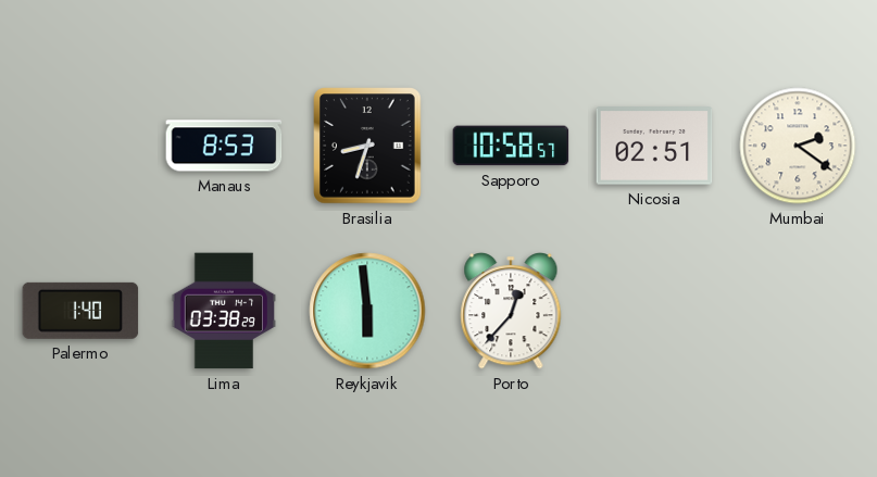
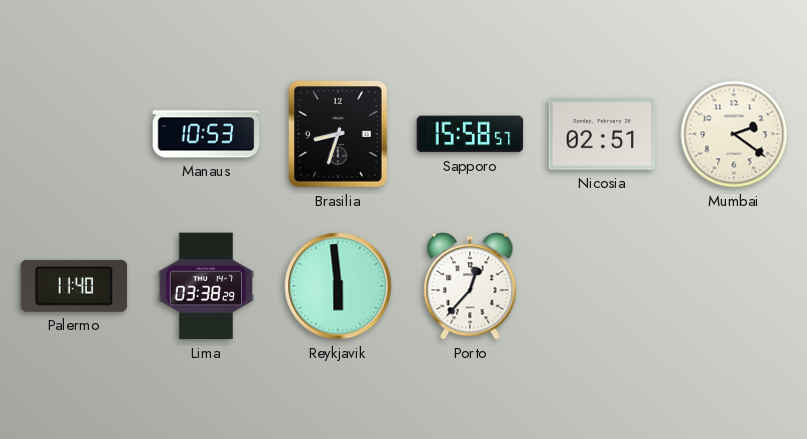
Manaus: 8:53 -> 10:53 (206, 134)
Sapporo: 10:58 -> 15:58 (470, 134)
Palermo: 1:40 -> 11:40 (74, 286)
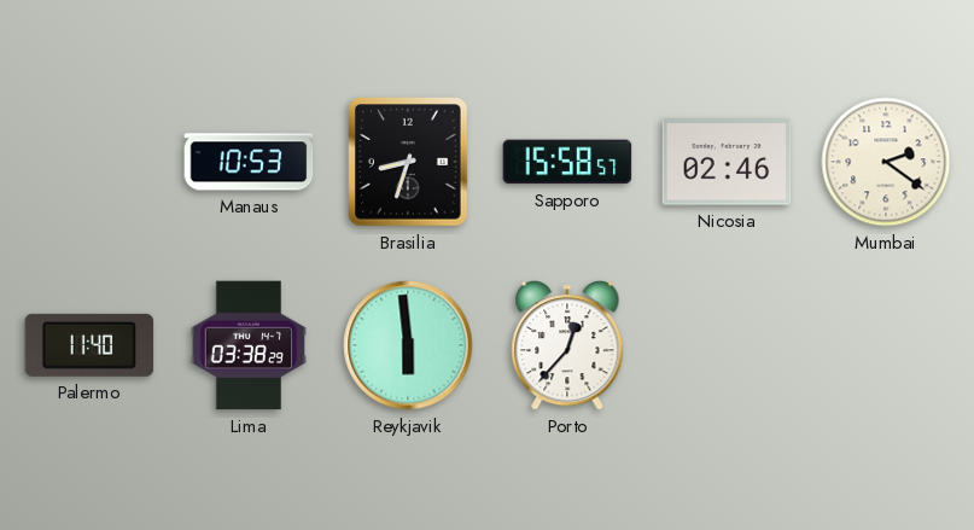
Nicosia: 02:51 -> 02:46 (727, 162)
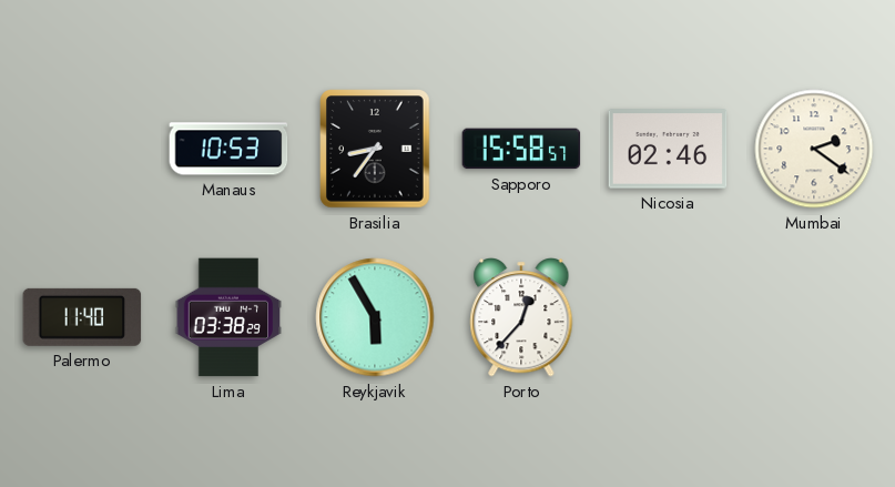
Brasilia: 8:33 -> 8:36 (375, 149)
Reykjavik: 5:59 -> 5:55 (375, 317)
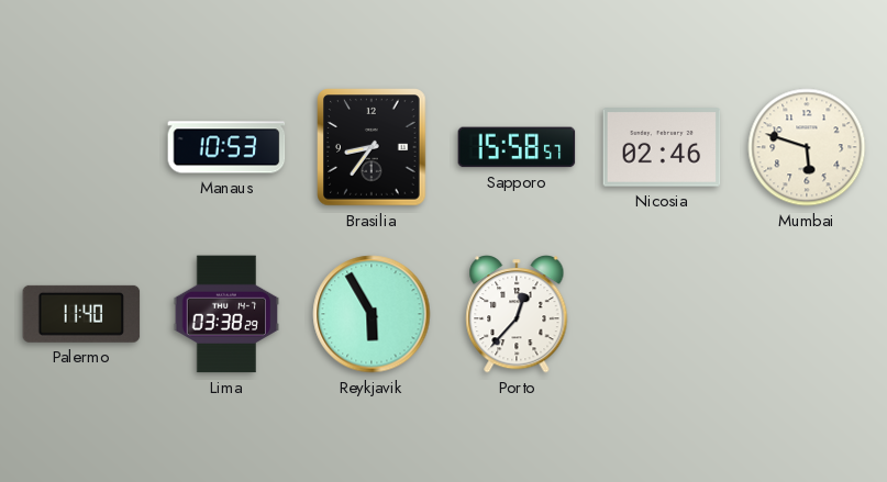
Mumbai: 2:21 -> 5:48 (807, 147)
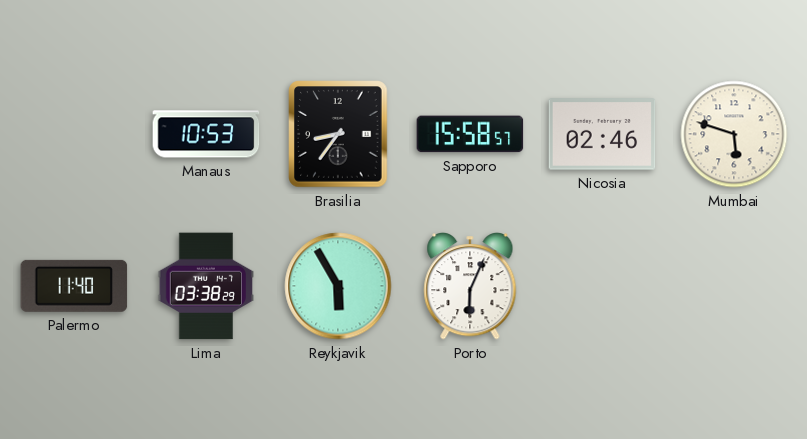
Porto: 12:37 -> 6:04 (470, 287)
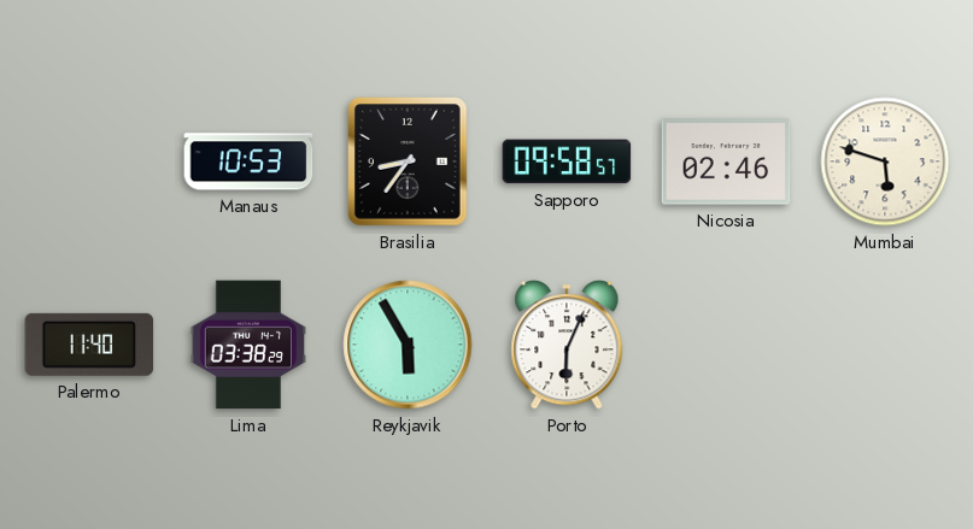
Sapporo: 15:58 -> 09:58 (567, 161)
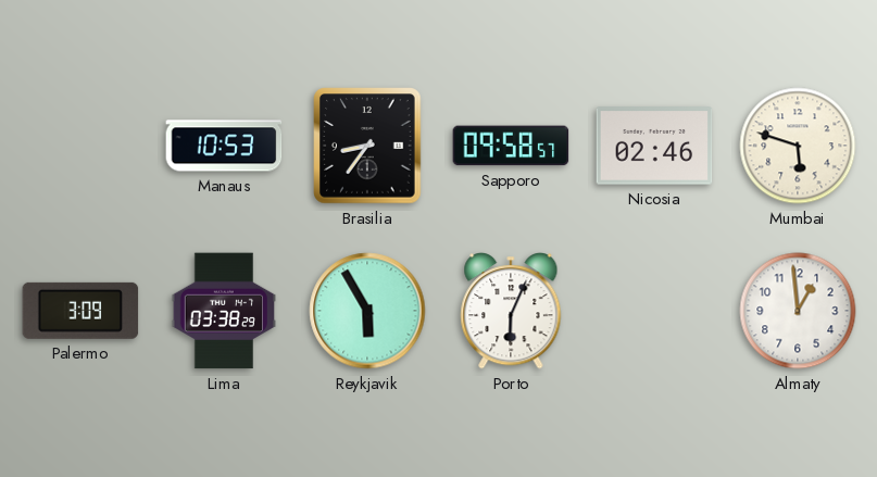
Palermo: 11:40 -> 3:09 (80, 311)
Almaty: none -> 12:59 (798, 311)
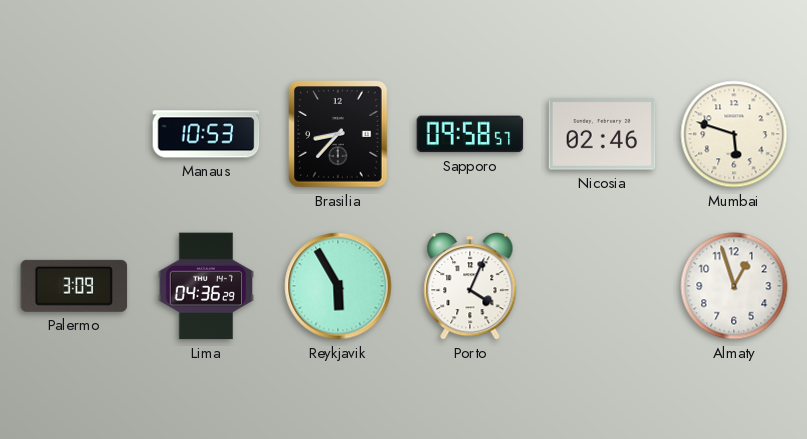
Brasilia: 8:36 -> 8:37 (338, 134)
Lima: 03:38 -> 04:36 (206, 286)
Porto: 6:04 -> 4:04 (470, 287)
Almaty: 12:59 -> 12:57 (734, 286)
